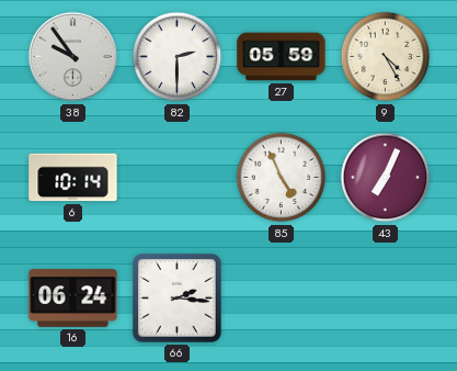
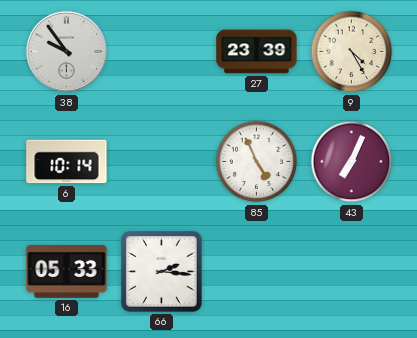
82: 2:30 -> none (178, 57)
27: 05:59 -> 23:39 (257, 52)
16: 06:24 -> 05:33 (67, 272)
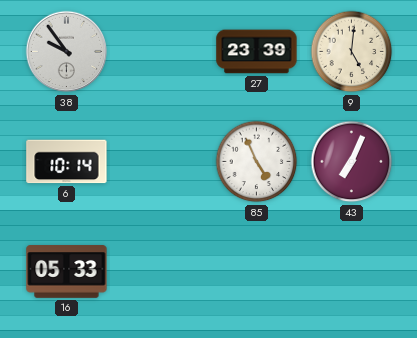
9: 4:25 -> 5:01 (352, 52)
66: 2:16 -> none (162, 272)
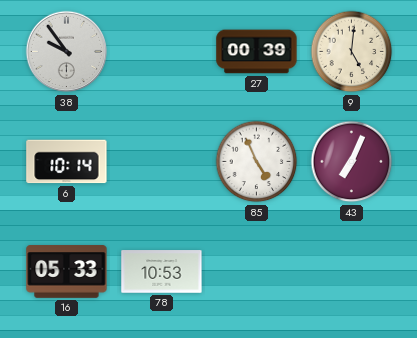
27: 23:39 -> 00:39 (257, 52)
78: none -> 10:53 (162, 272)
